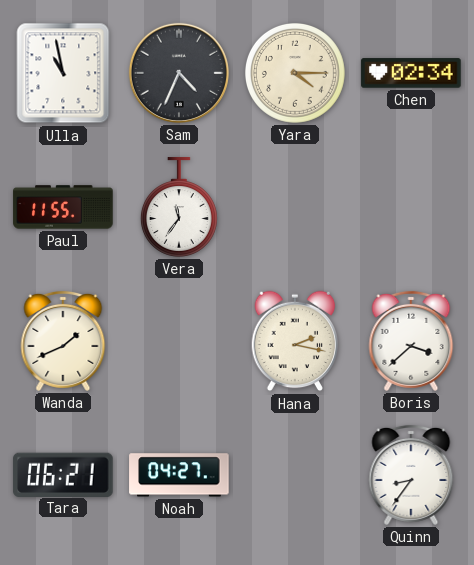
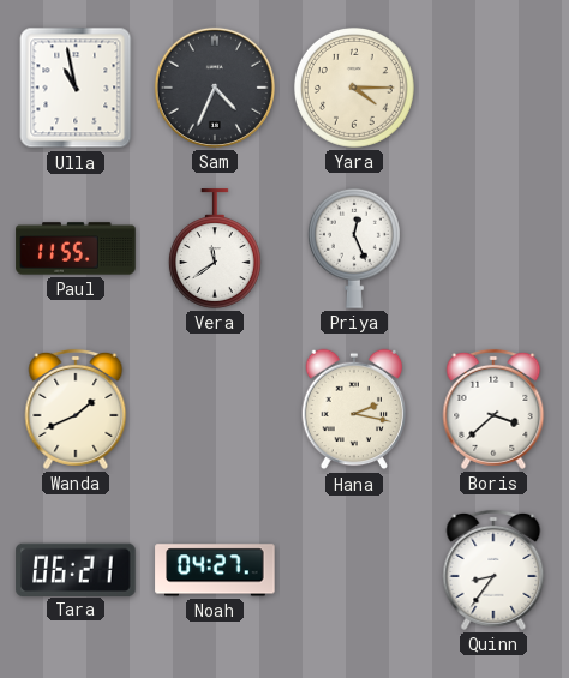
Chen: 02:34 -> none (411, 73)
Vera: 11:36 -> 11:39 (215, 248)
Priya: none -> 12:26 (354, 248)
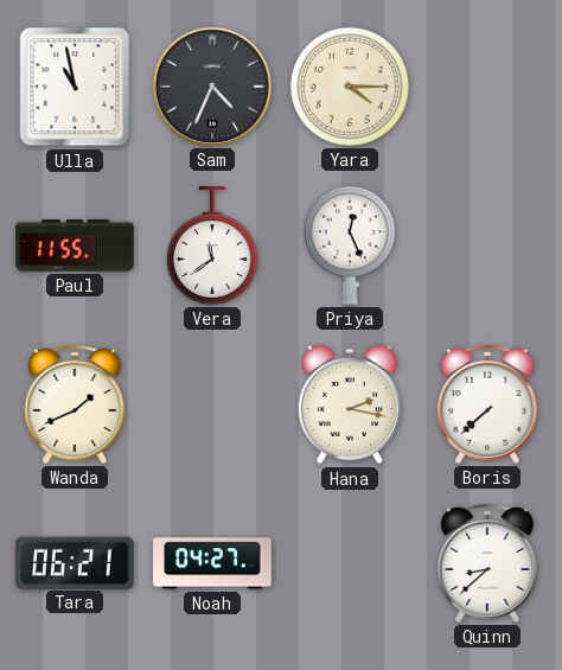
Boris: 3:38 -> 7:38 (487, 404)
Quinn: 8:36 -> 8:38 (487, 563)
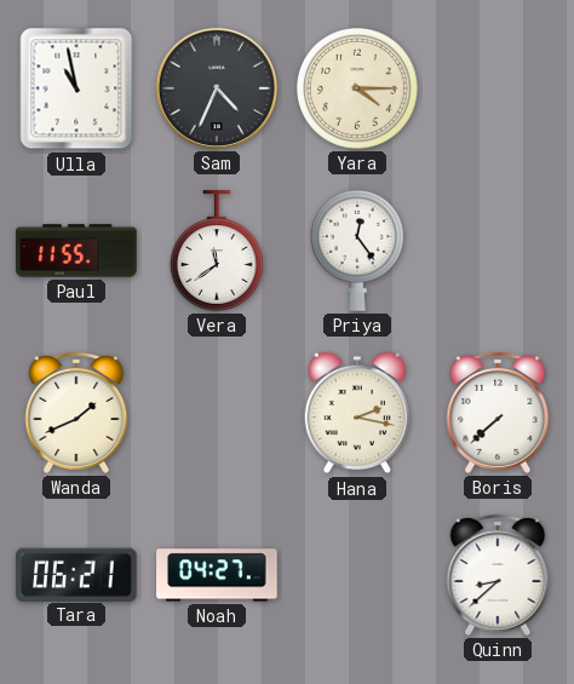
Priya: 12:26 -> 12:24 (357, 251)
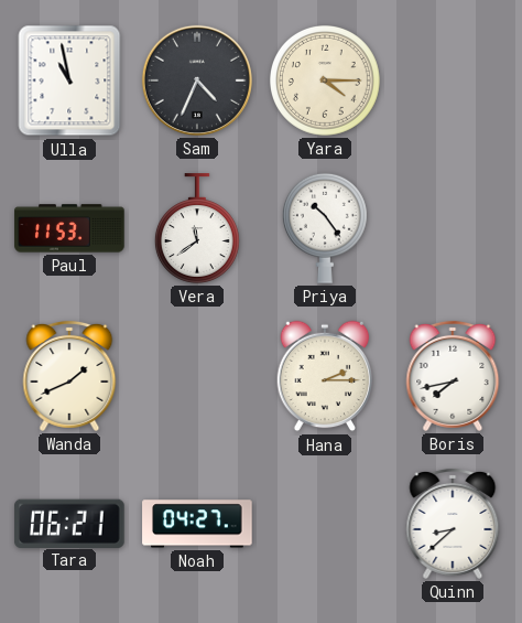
Paul: 11:55 -> 11:53 (69, 228)
Priya: 12:24 -> 10:24 (325, 228)
Hana: 2:17 -> 2:15 (325, 376)
Boris: 7:38 -> 7:43 (453, 376)
